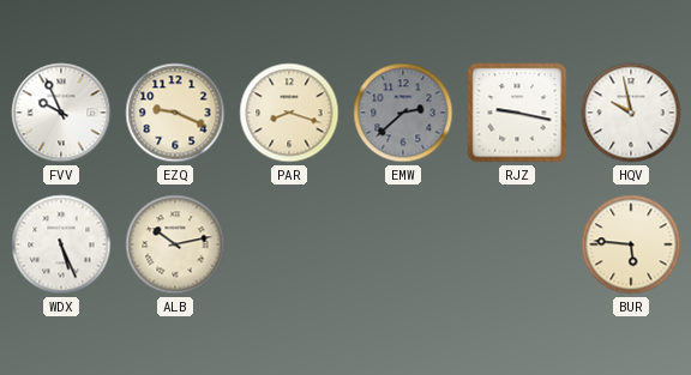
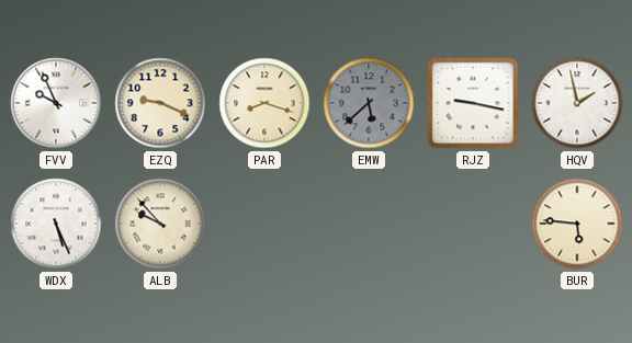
EMW: 2:38 -> 5:38 (369, 103)
HQV: 9:58 -> 1:58 (577, 103)
ALB: 10:13 -> 9:53 (160, 224)
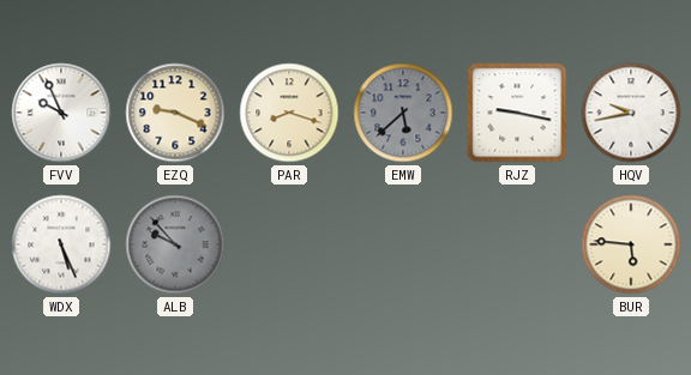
HQV: 1:58 -> 9:43 (631, 113)
ALB dial: cream -> grey (175, 244)
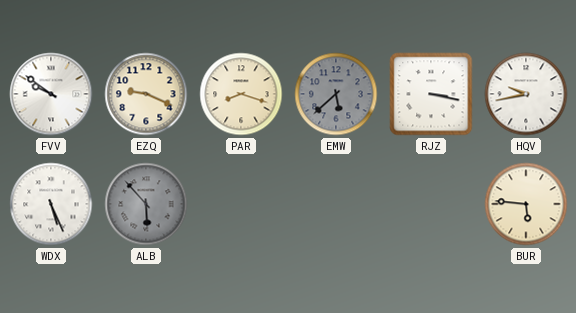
FVV: 9:56 -> 9:51 (51, 94)
RJZ: 9:17 -> 3:17 (431, 94)
ALB: 9:53 -> 5:53 (146, 204)
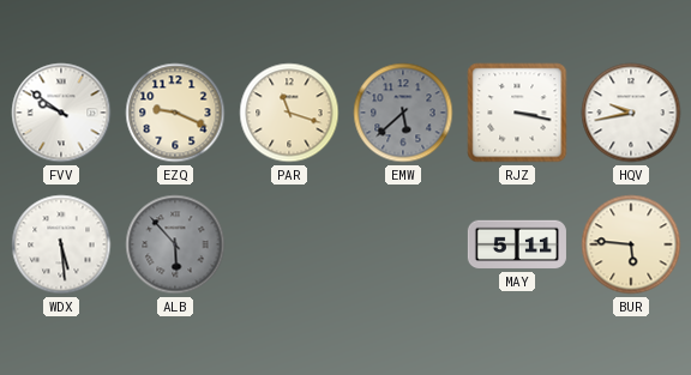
PAR: 8:18 -> 11:18 (289, 113)
WDX: 5:26 -> 5:29 (61, 244)
MAY: none -> 5:11 (517, 244)
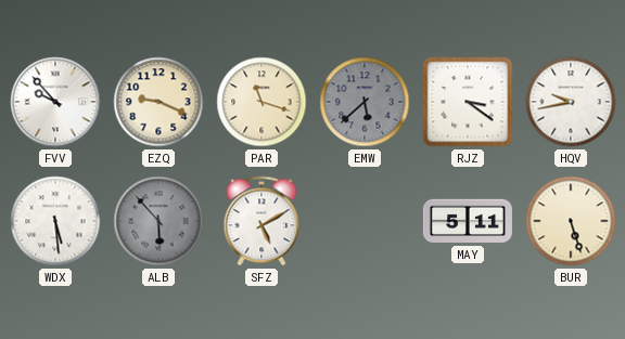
FVV: 9:51 -> 9:53 (55, 102)
RJZ: 3:17 -> 3:21 (468, 102)
SFZ: none -> 5:10 (262, 221)
BUR: 5:46 -> 5:27 (571, 221)
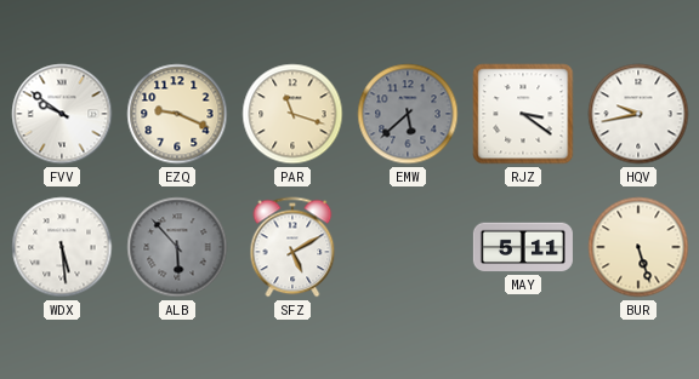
FVV: 9:53 -> 9:51 (62, 114)
